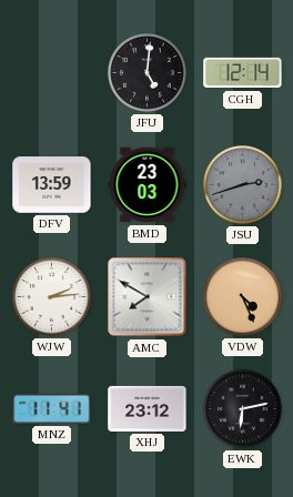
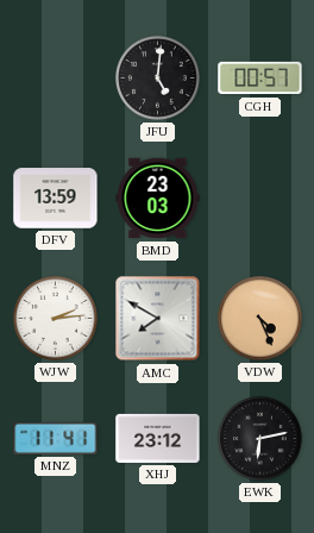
CGH: 12:14 -> 00:57 (260, 79)
JSU: 2:42 -> none (243, 185)
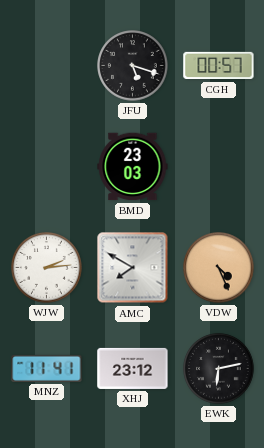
JFU: 5:01 -> 5:18 (133, 66)
DFV: 13:59 -> none (56, 199)
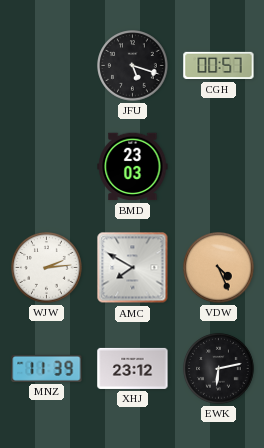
MNZ: 11:41 -> 11:39 (47, 368)
